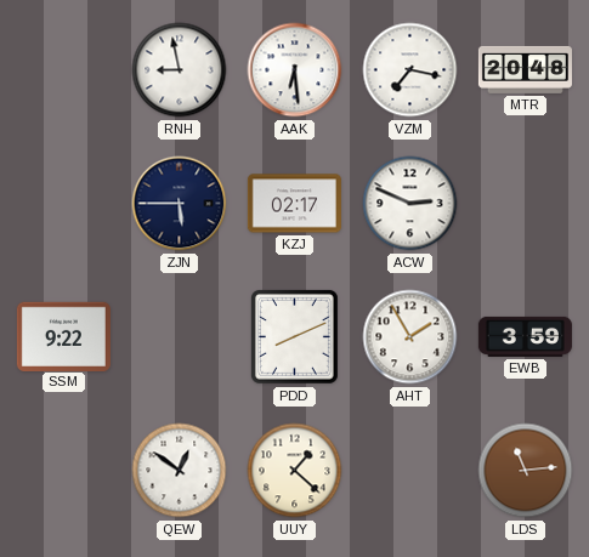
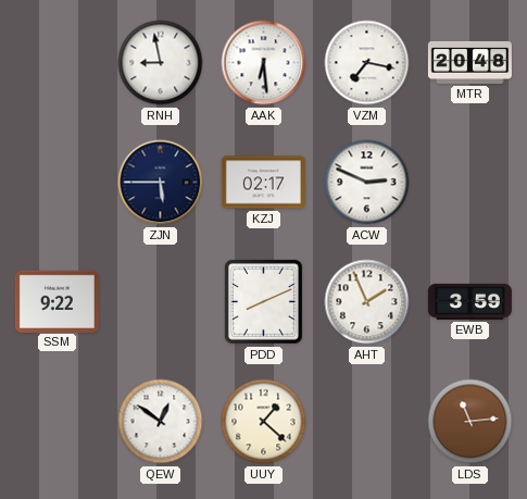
AHT: 1:55 -> 1:56 (367, 302)
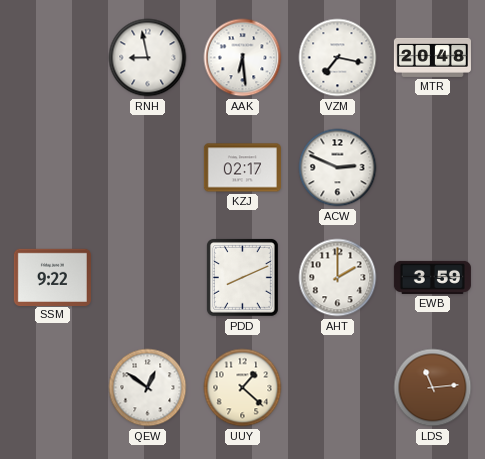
ZJN: 5:45 -> none (161, 183)
AHT: 1:56 -> 2:00 (338, 278)
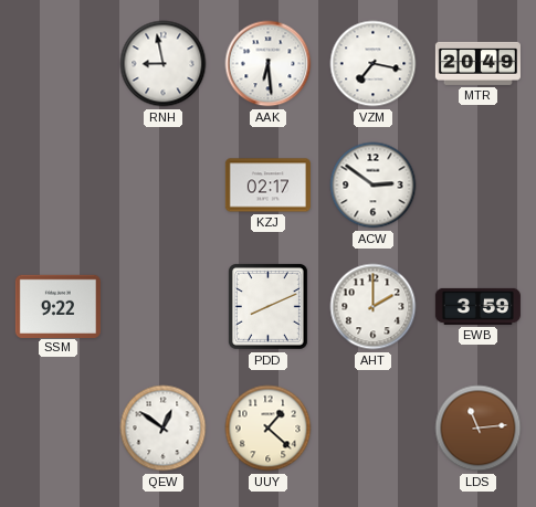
MTR: 20:48 -> 20:49 (477, 63)
ACW: 2:49 -> 2:51 (374, 186)
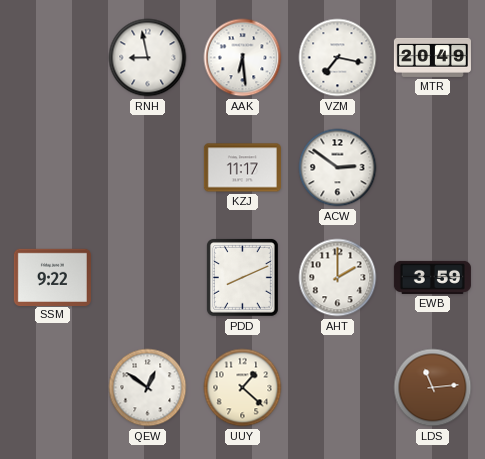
KZJ: 02:17 -> 11:17 (242, 168)
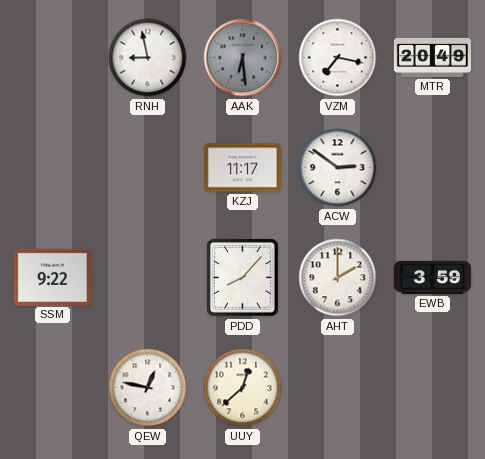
AAK dial: white -> grey (243, 58)
PDD: 8:11 -> 8:07 (242, 277)
QEW: 12:51 -> 12:47 (148, 388)
UUY: 1:22 -> 12:38 (243, 388)
LDS: 11:14 -> none (433, 388)
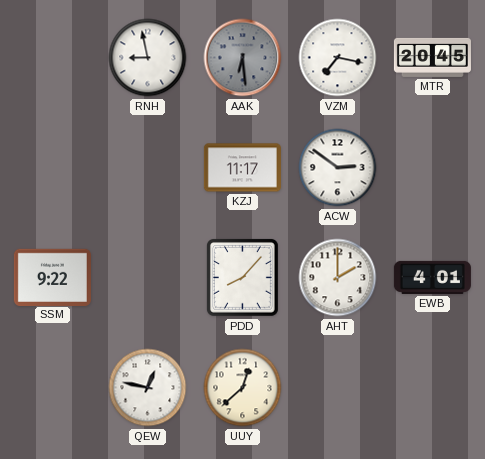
MTR: 20:49 -> 20:45 (432, 57)
EWB: 3:59 -> 4:01 (432, 277)
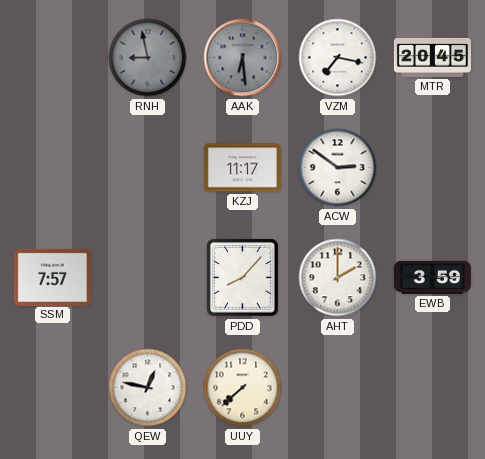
RNH dial: white -> grey (148, 58)
SSM: 9:22 -> 7:57 (52, 277)
EWB: 4:01 -> 3:59 (432, 277)
UUY: 12:38 -> 7:38 (243, 388)
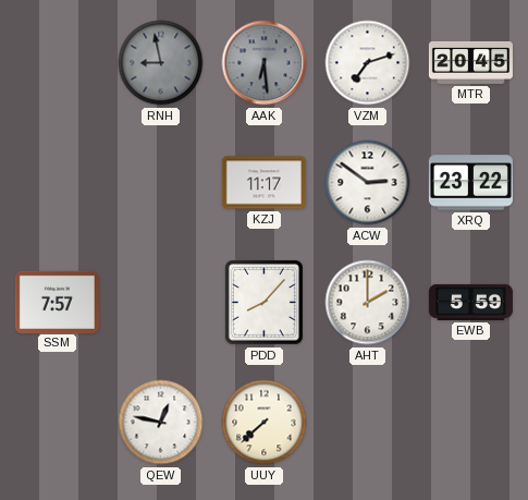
VZM: 7:17 -> 7:12 (368, 63)
XRQ: none -> 23:22 (470, 183)
EWB: 3:59 -> 5:59 (470, 302)
